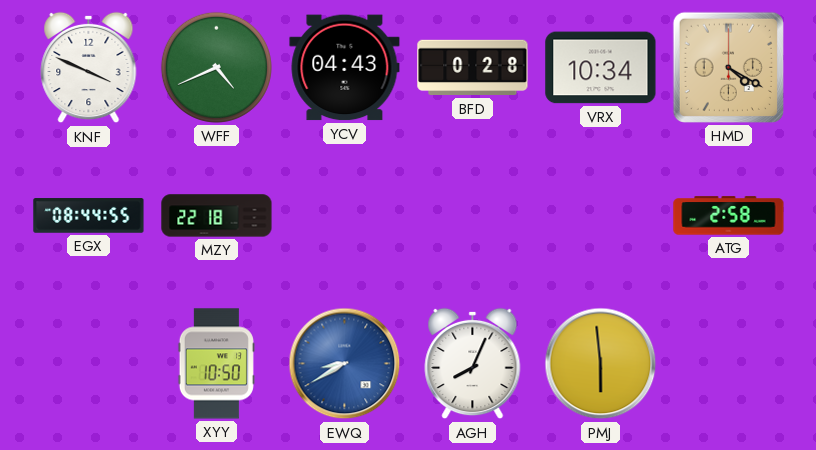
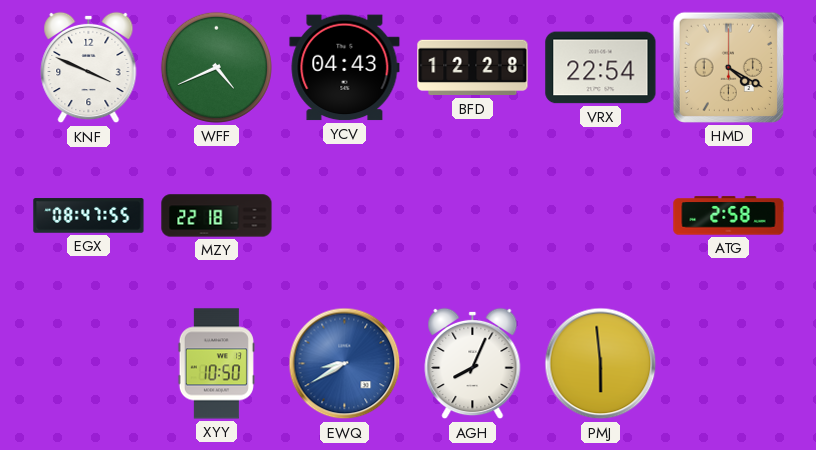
BFD: 0:28 -> 12:28 (473, 68)
VRX: 10:34 -> 22:54 (601, 68)
EGX: 08:44 -> 08:47 (89, 216)
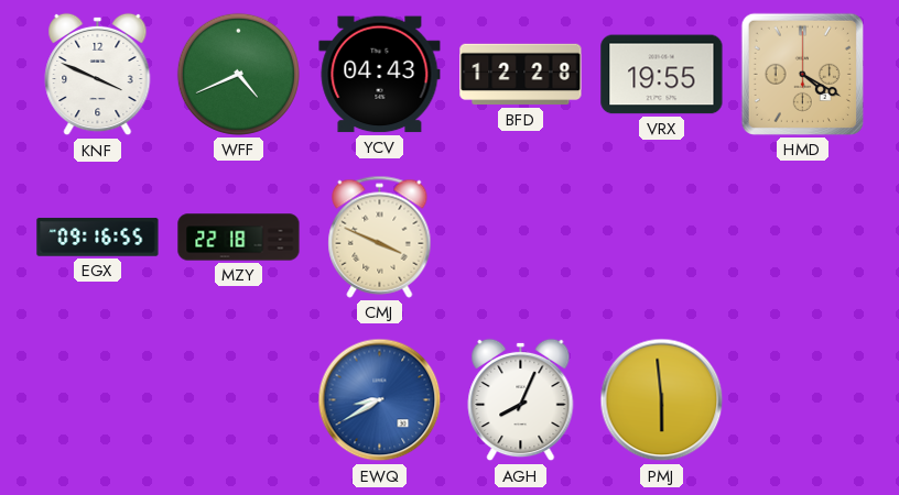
VRX: 22:54 -> 19:55 (662, 75)
EGX: 08:47 -> 09:16 (98, 238)
CMJ: none -> 3:49 (380, 237)
ATG: 2:58 -> none (729, 216)
XYY: 10:50 -> none (216, 364)
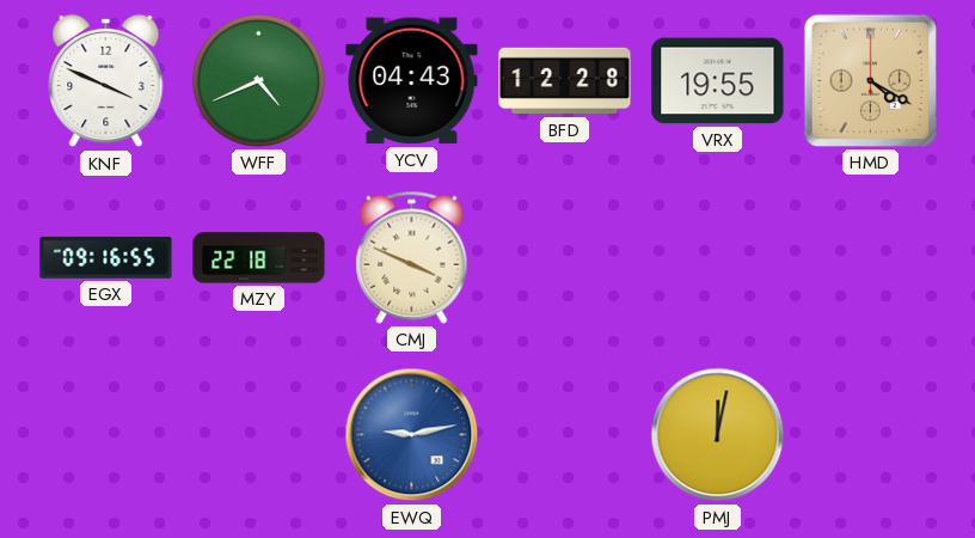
EWQ: 8:40 -> 9:13 (412, 435)
AGH: 8:04 -> none (521, 400)
PMJ: 5:59 -> 12:02 (718, 435)
